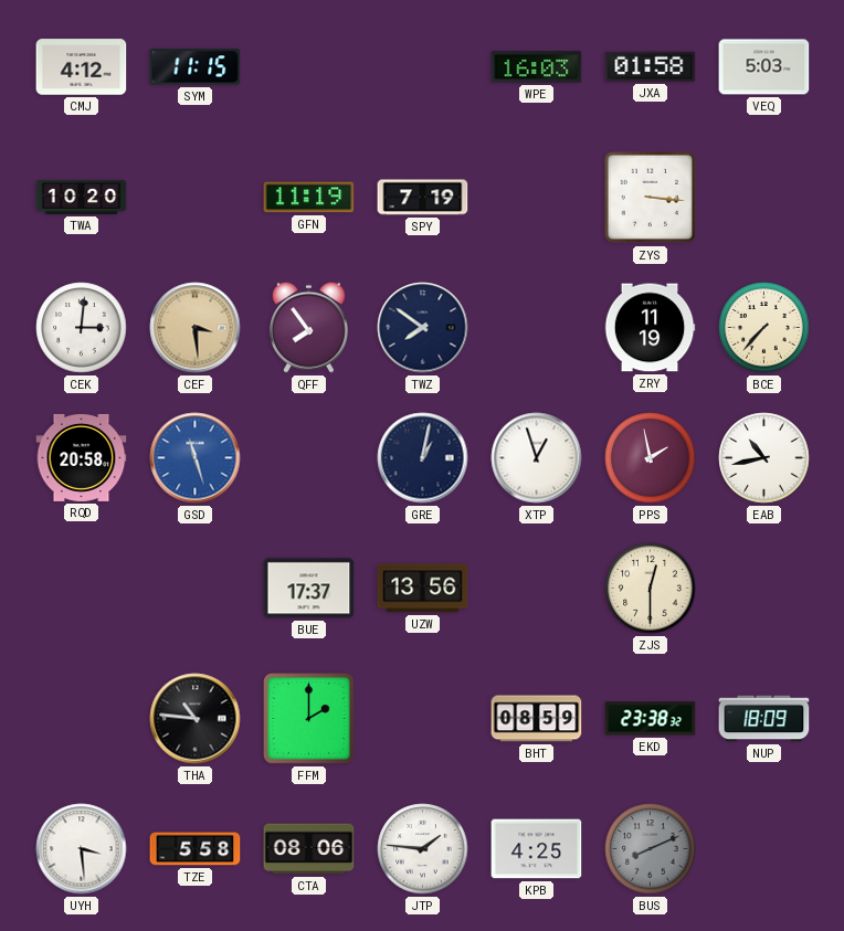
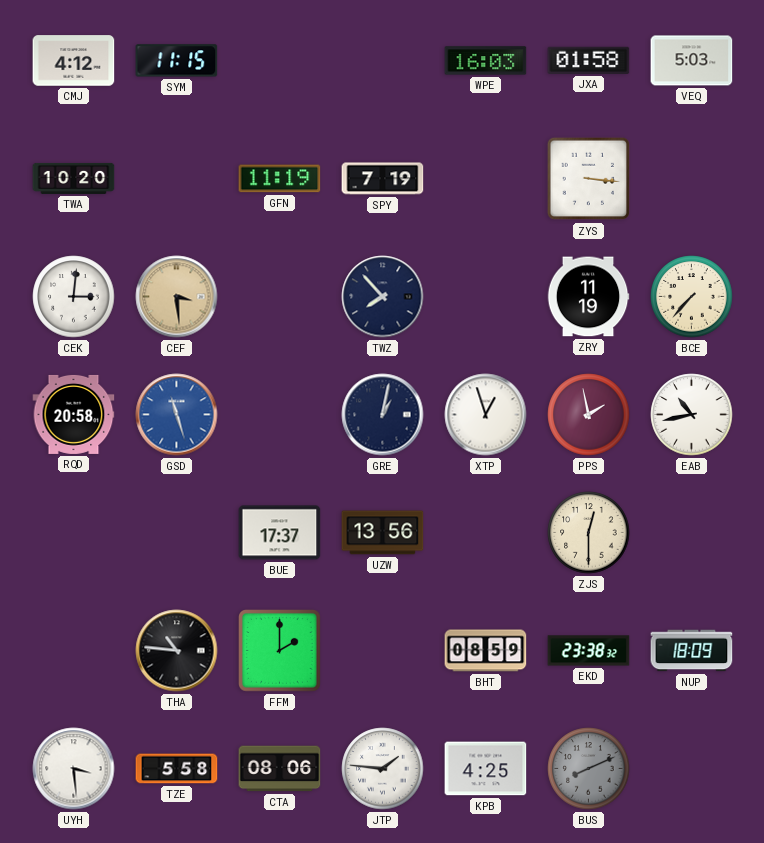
QFF: 7:54 -> none (308, 327)
TWZ: 7:51 -> 7:53 (383, 297)
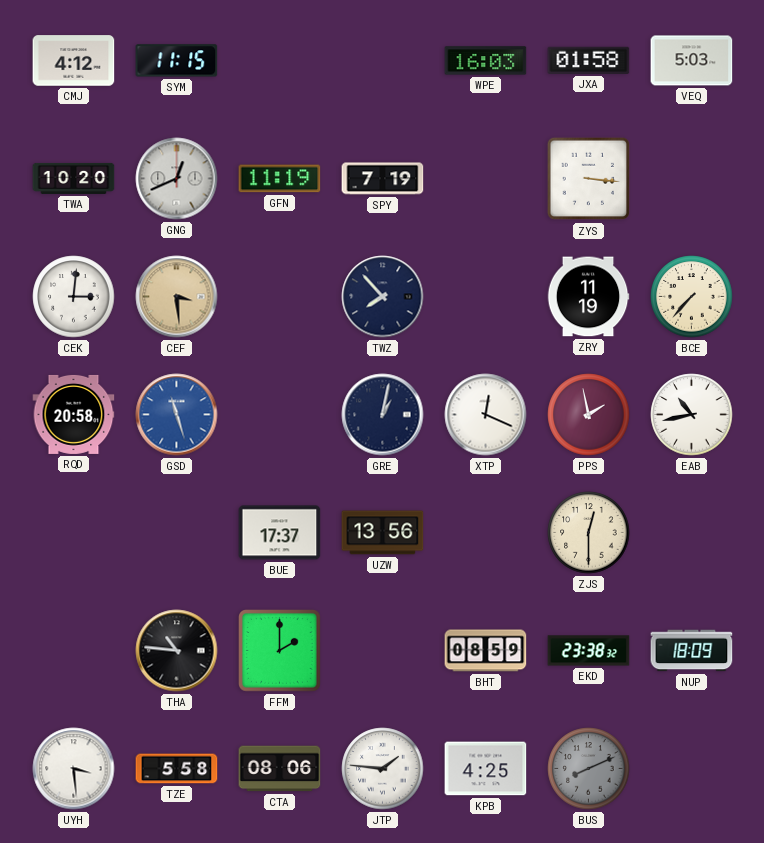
GNG: none -> 12:41 (177, 179)
XTP: 12:57 -> 12:19 (486, 415)
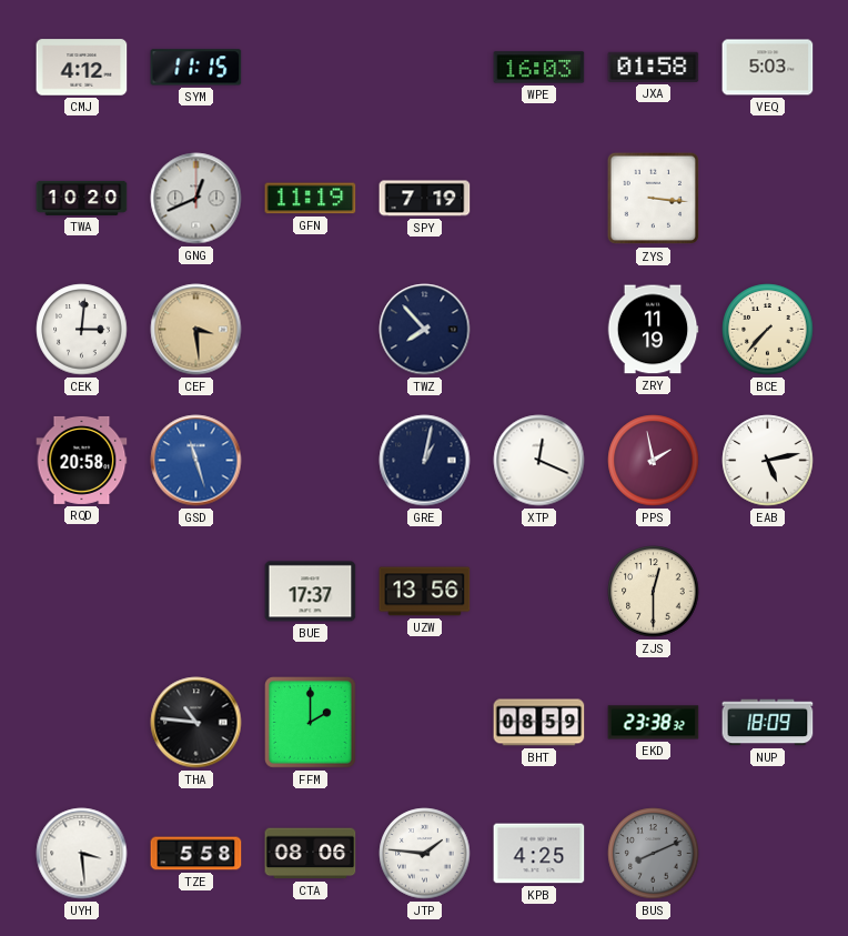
EAB: 10:43 -> 5:13 (768, 461)
